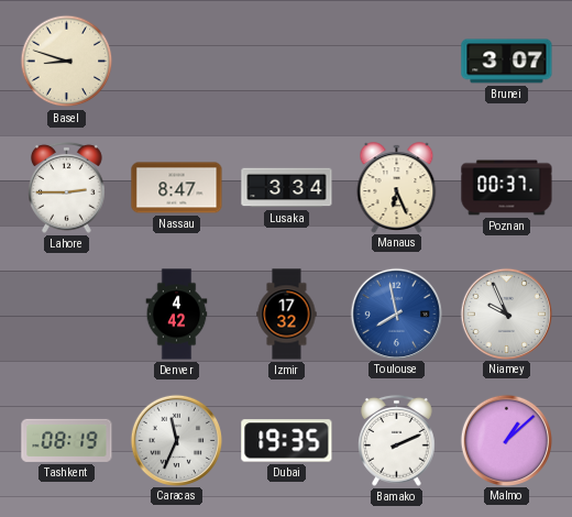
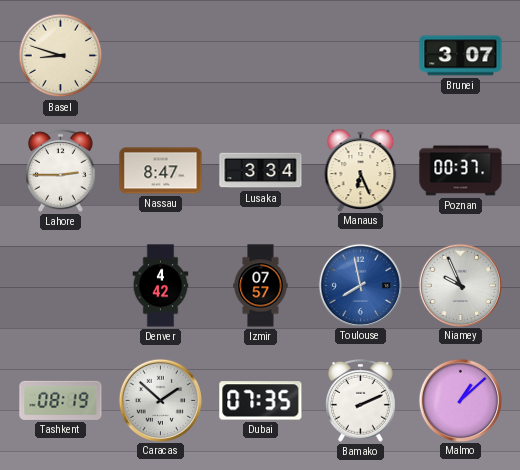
Izmir: 17:32 -> 07:57 (261, 286)
Caracas: 11:34 -> 1:52 (160, 400)
Dubai: 19:35 -> 07:35 (261, 401)
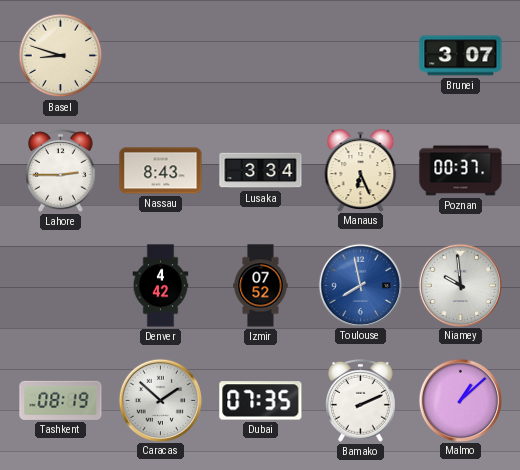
Nassau: 8:47 -> 8:43 (161, 171)
Izmir: 07:57 -> 07:52 (261, 286)
Niamey: 9:56 -> 9:59 (460, 285)
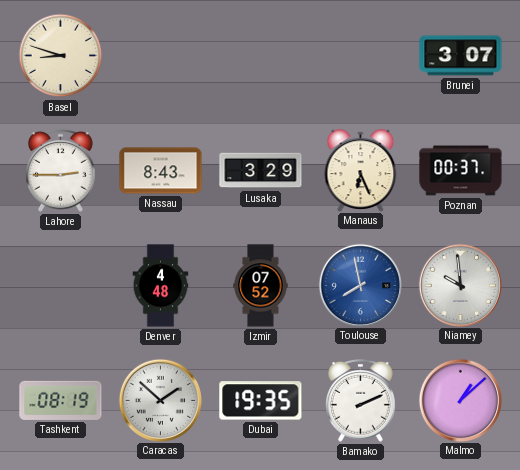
Lusaka: 3:34 -> 3:29 (261, 171)
Denver: 4:42 -> 4:48 (161, 286)
Dubai: 07:35 -> 19:35 (261, 401)
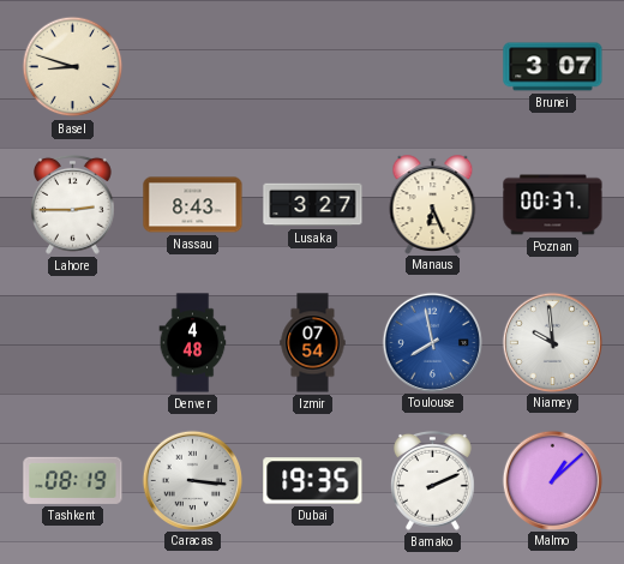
Lusaka: 3:29 -> 3:27 (313, 205)
Izmir: 07:52 -> 07:54 (313, 343)
Caracas: 1:52 -> 3:16 (192, 480)
